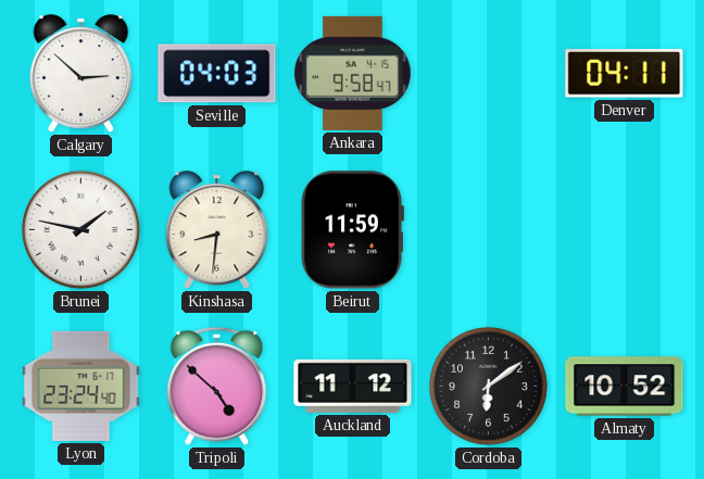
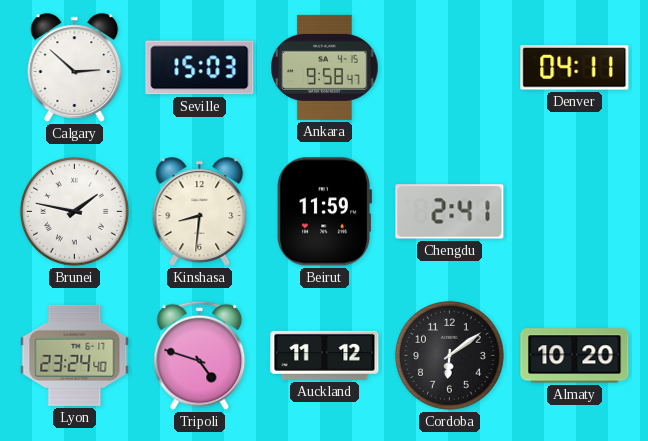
Seville: 04:03 -> 15:03 (200, 68)
Chengdu: none -> 2:41 (450, 212)
Tripoli: 4:52 -> 4:48 (200, 355)
Almaty: 10:52 -> 10:20 (575, 356)
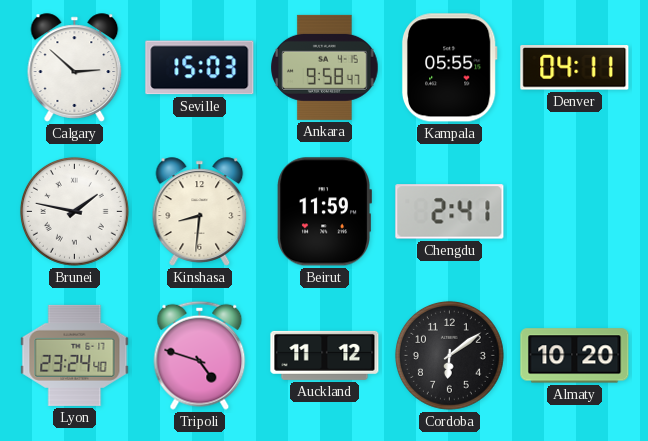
Kampala: none -> 05:55 (449, 68)
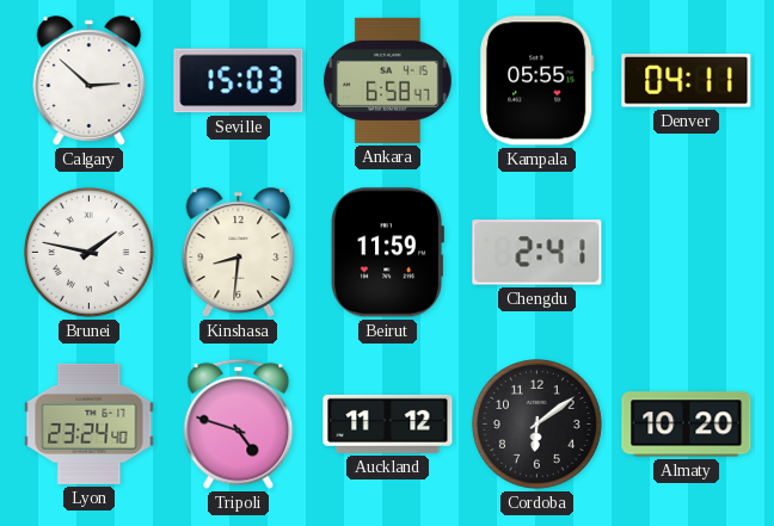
Ankara: 9:58 -> 6:58 (388, 80)
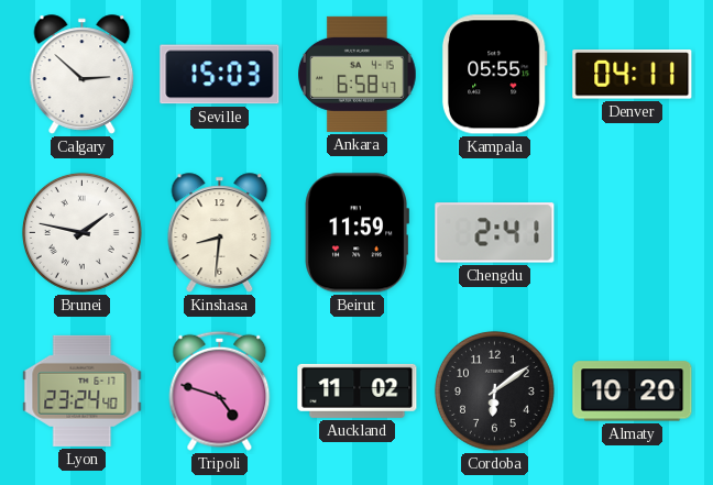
Auckland: 11:12 -> 11:02 (358, 390)
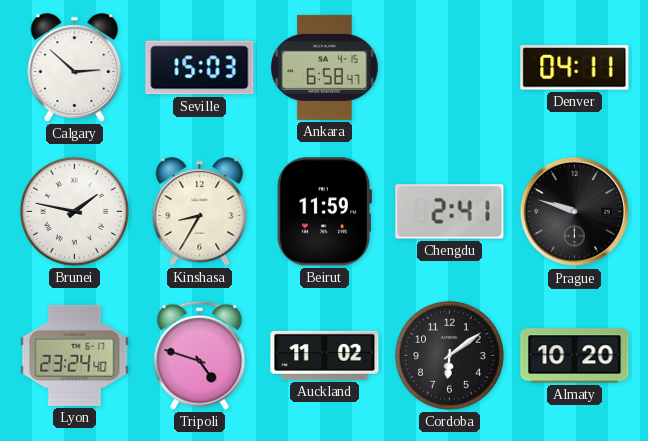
Kampala: 05:55 -> none (494, 75)
Kinshasa: 8:31 -> 8:35 (200, 212)
Prague: none -> 9:48 (575, 212)
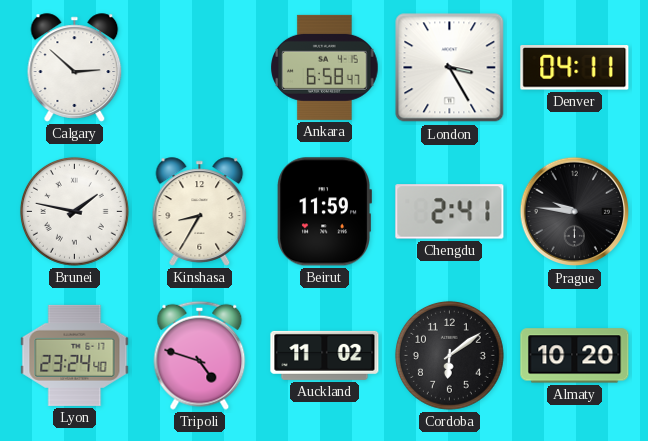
Seville: 15:03 -> none (200, 68)
London: none -> 3:25 (450, 68)
Prague: 9:48 -> 9:46 (575, 212)
